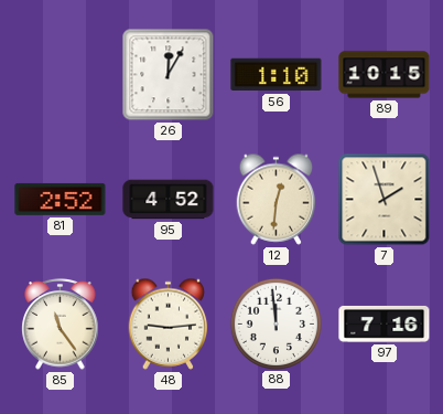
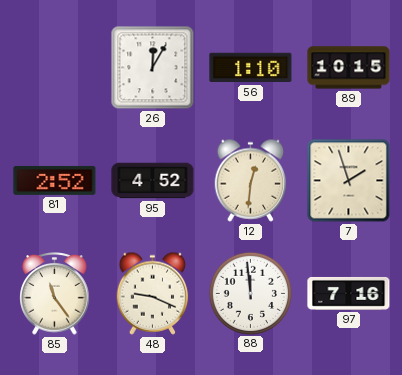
48: 9:14 -> 9:19 (153, 293)
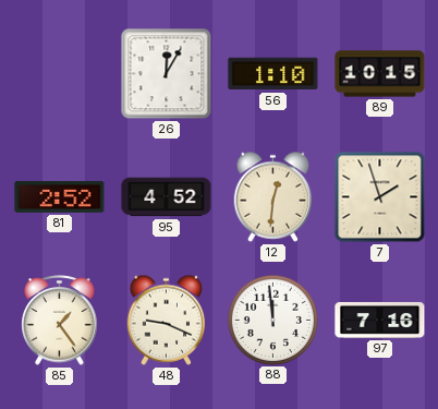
85: 11:24 -> 1:24 (60, 321)
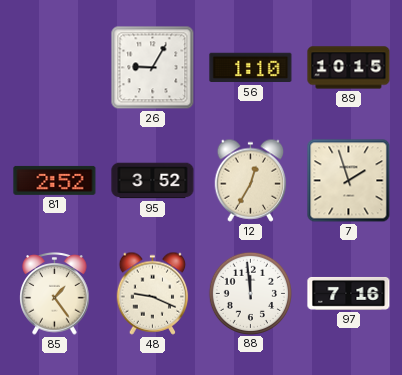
26: 12:05 -> 9:05 (153, 68)
95: 4:52 -> 3:52 (153, 181)
12: 12:31 -> 12:35 (251, 180)
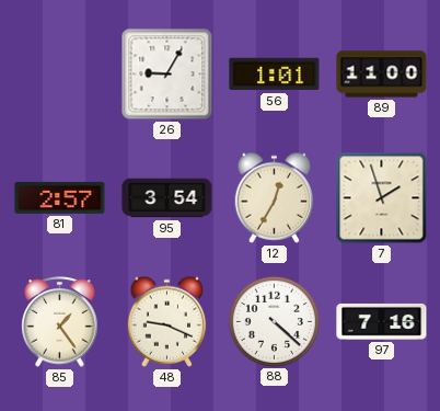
56: 1:10 -> 1:01 (275, 75)
89: 10:15 -> 11:00 (382, 75)
81: 2:52 -> 2:57 (60, 197)
95: 3:52 -> 3:54 (167, 198)
88: 11:59 -> 4:22 (274, 321)
